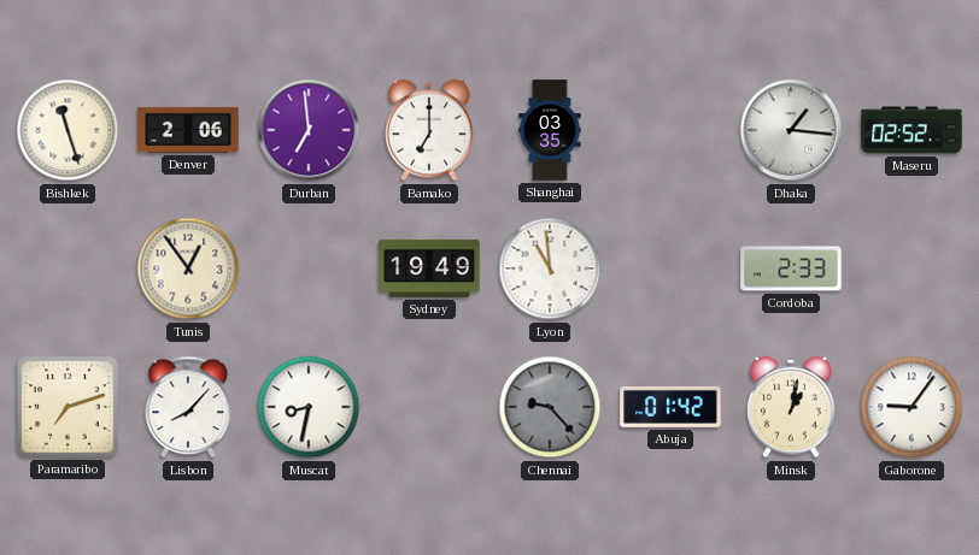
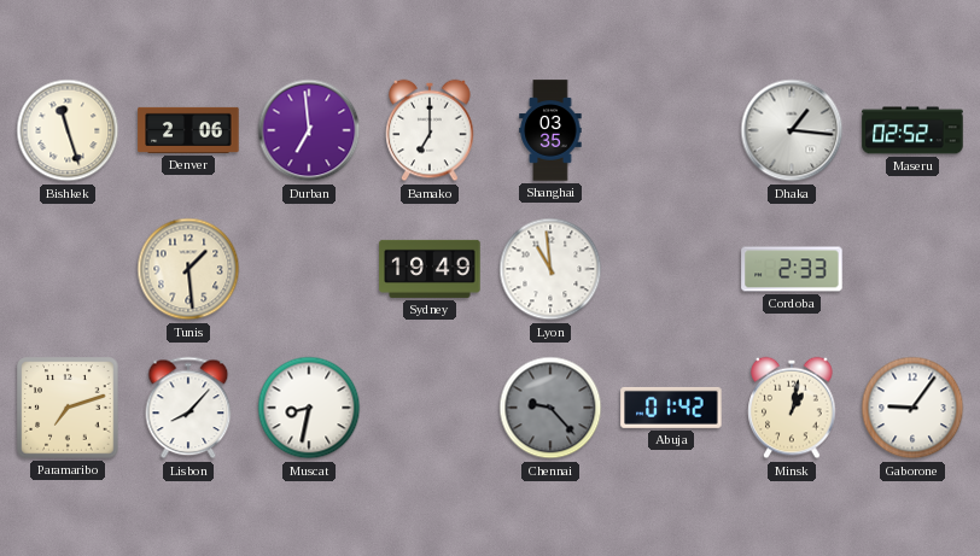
Tunis: 12:54 -> 1:29 (188, 269)
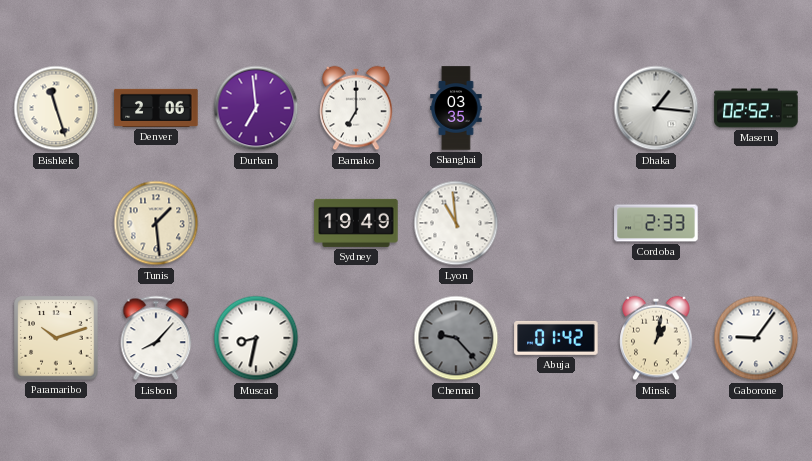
Paramaribo: 7:12 -> 10:12 (56, 338)
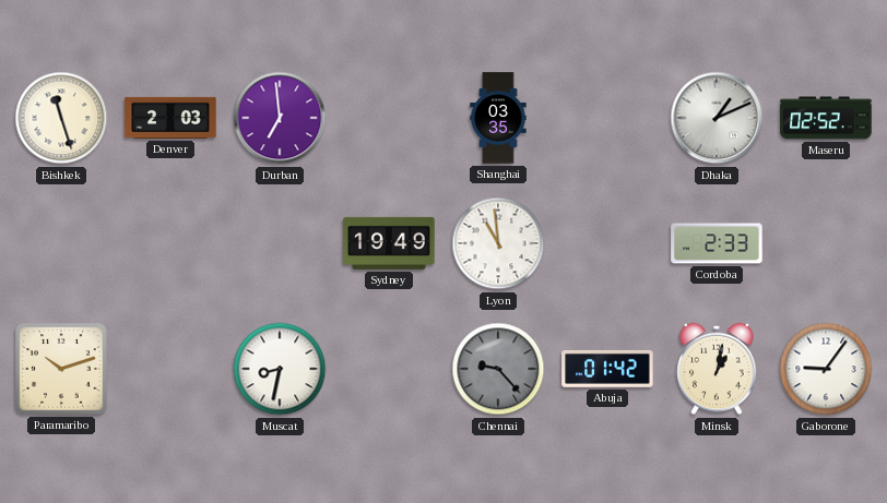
Denver: 2:06 -> 2:03 (170, 118)
Bamako: 7:00 -> none (356, 108)
Dhaka: 1:16 -> 1:11 (717, 118)
Tunis: 1:29 -> none (156, 223)
Lisbon: 8:07 -> none (156, 338)
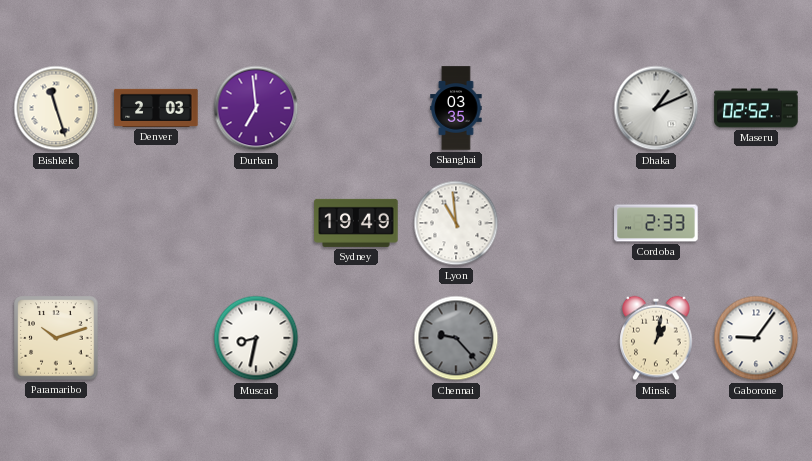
Abuja: 01:42 -> none (607, 369)
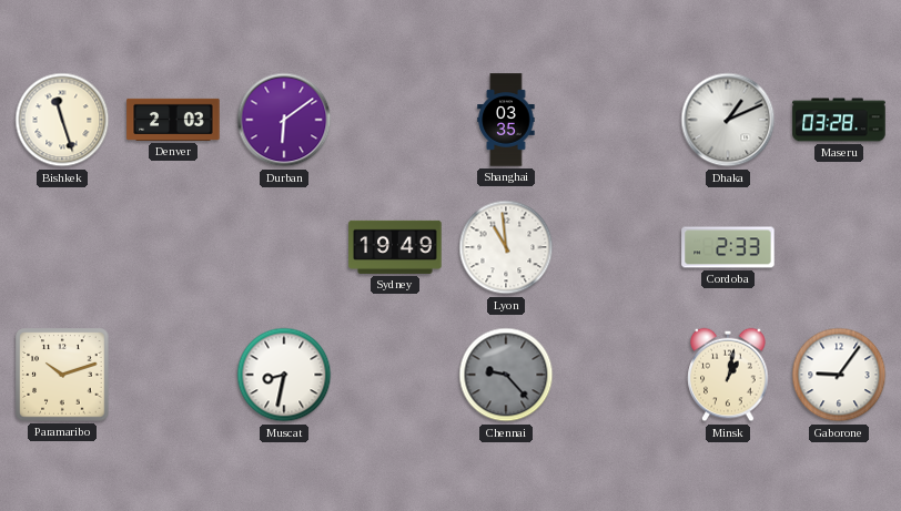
Durban: 6:59 -> 6:09 (284, 120)
Maseru: 02:52 -> 03:28 (839, 120)
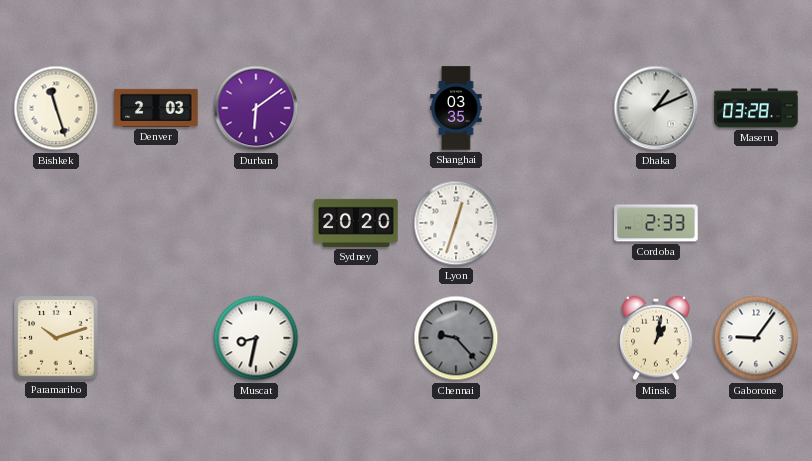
Sydney: 19:49 -> 20:20 (356, 223)
Lyon: 10:59 -> 12:33 (456, 223)
